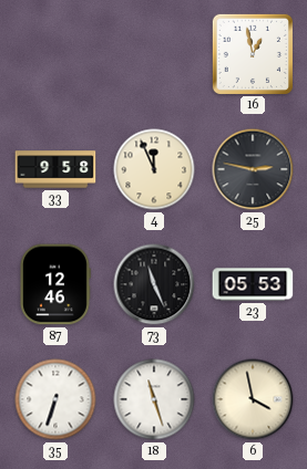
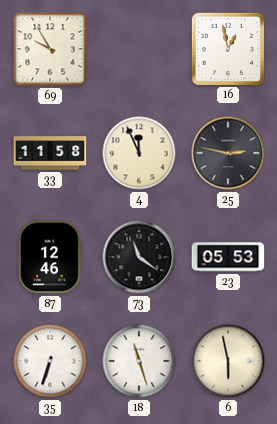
69: none -> 9:55 (50, 49)
33: 9:58 -> 11:58 (50, 153)
73: 11:26 -> 11:21 (139, 257)
6: 3:58 -> 5:58 (228, 361)
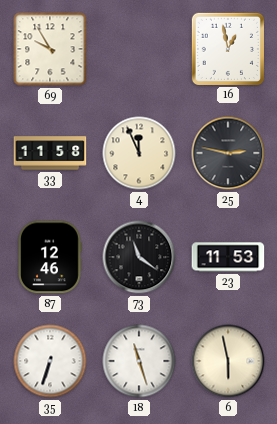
23: 05:53 -> 11:53 (228, 257)
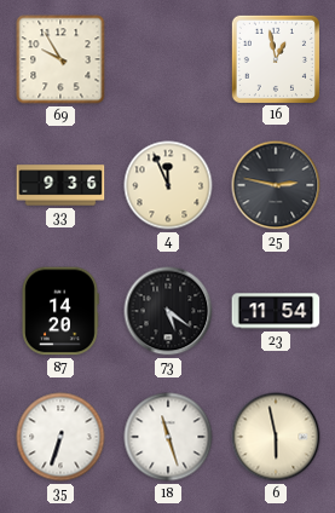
33: 11:58 -> 9:36 (60, 185)
87: 12:46 -> 14:20 (60, 311)
73: 11:21 -> 5:21 (168, 311)
23: 11:53 -> 11:54 (276, 311)
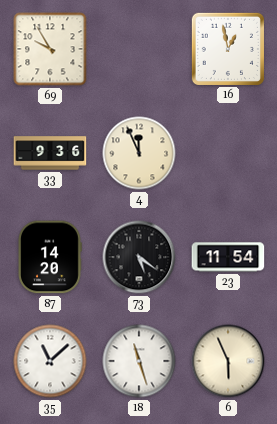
25: 2:47 -> none (276, 185)
35: 6:33 -> 11:08 (50, 361)
6: 5:58 -> 5:56 (228, 361)
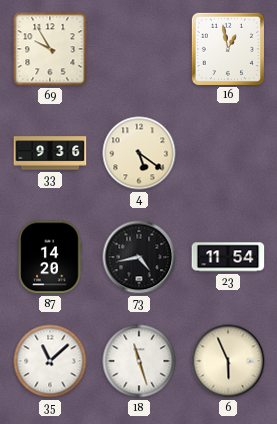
4: 11:56 -> 5:21 (139, 153)
73: 5:21 -> 4:43 (139, 257)
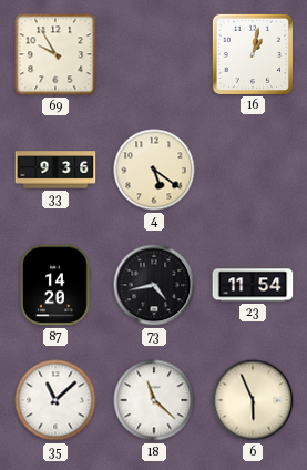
16: 12:58 -> 1:02 (253, 54)
18: 11:27 -> 11:22 (154, 400)
